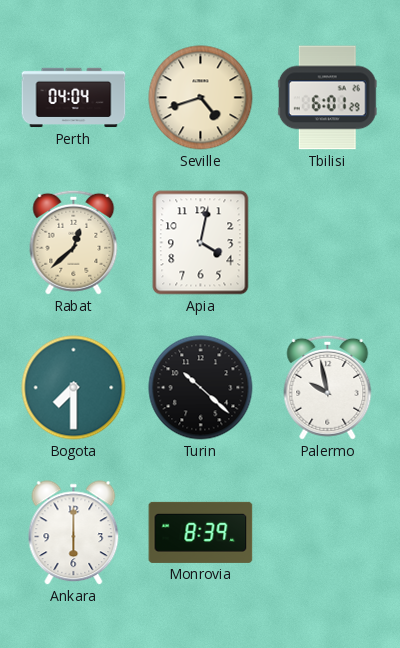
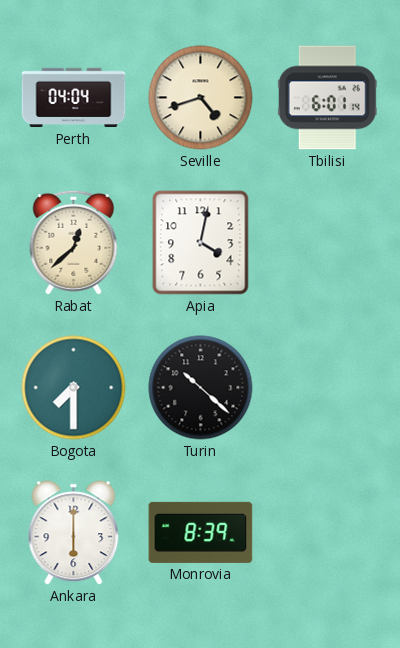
Tbilisi: 6:01:29 -> 6:01:14 (327, 98)
Palermo: 9:58 -> none (328, 387)
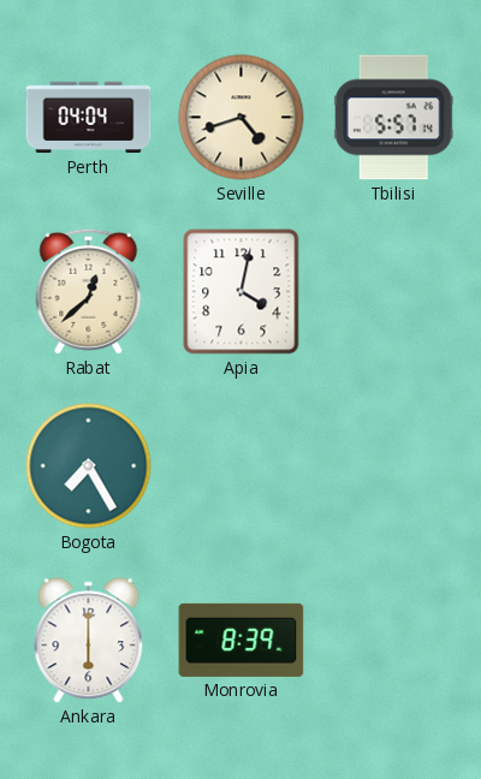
Tbilisi: 6:01 -> 5:57 (393, 118)
Bogota: 7:30 -> 7:25 (89, 466)
Turin: 10:22 -> none (201, 388)
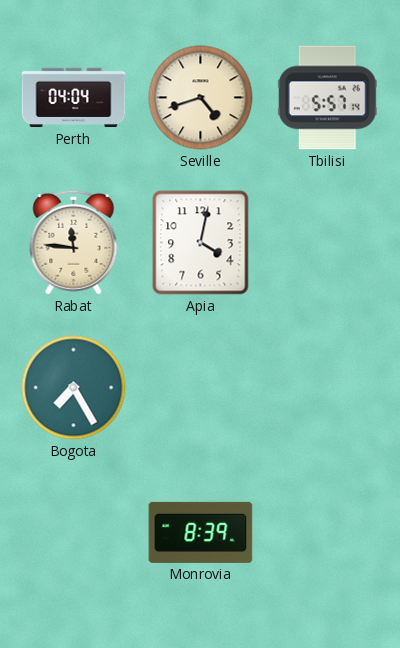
Rabat: 12:38 -> 11:46 (74, 242)
Ankara: 6:00 -> none (89, 641)
